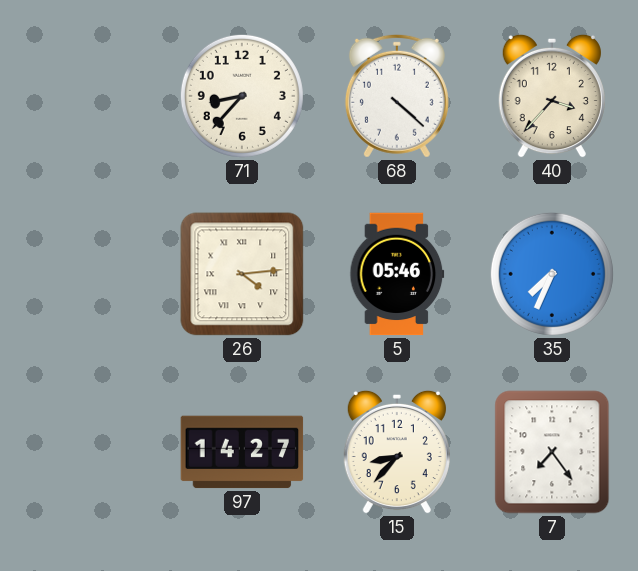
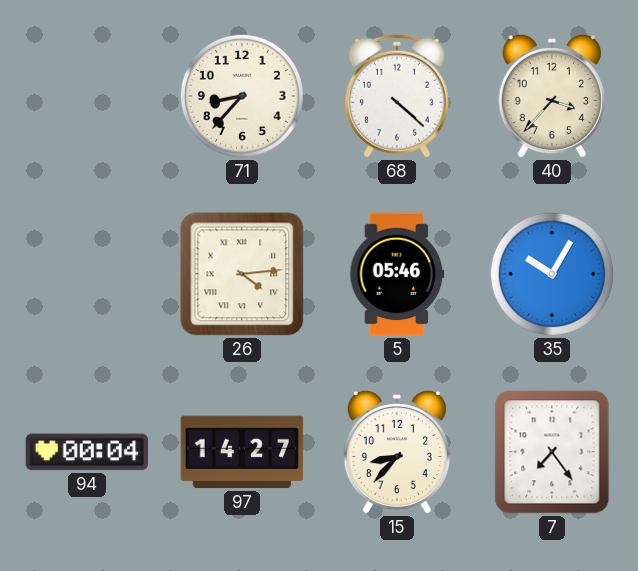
35: 7:34 -> 10:05 (552, 274)
94: none -> 00:04 (87, 452)
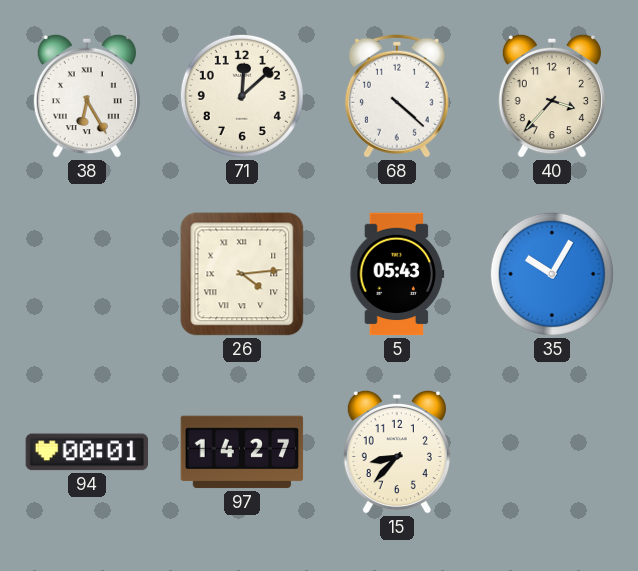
38: none -> 6:25 (87, 96)
71: 8:37 -> 12:08 (242, 96)
5: 05:46 -> 05:43 (397, 274)
94: 00:04 -> 00:01 (87, 452)
7: 7:24 -> none (552, 452)
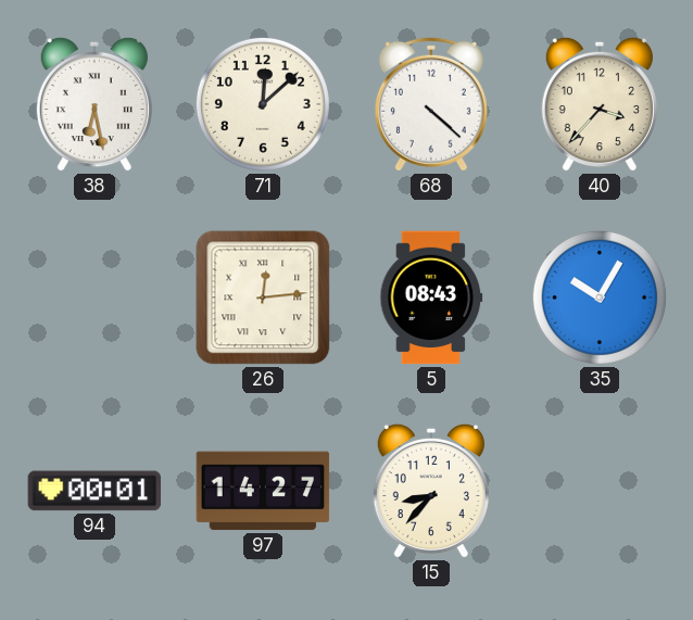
38: 6:25 -> 6:28 (94, 104)
26: 4:14 -> 12:14 (263, 298)
5: 05:43 -> 08:43 (431, 298)
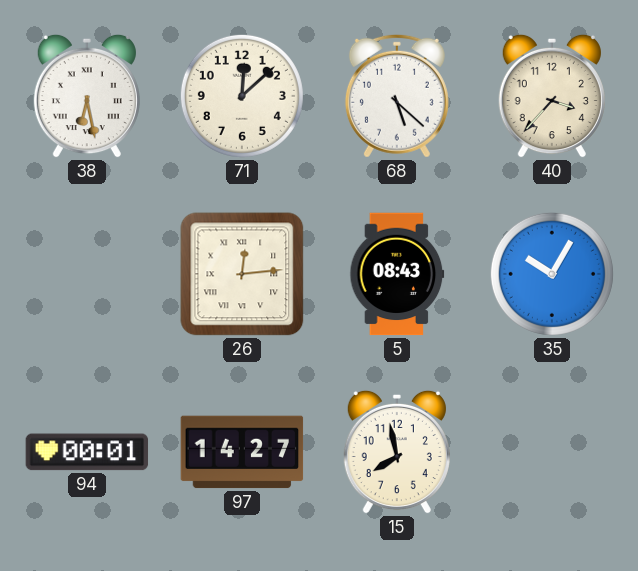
68: 4:22 -> 5:22 (397, 96)
15: 8:37 -> 7:58 (397, 452)
